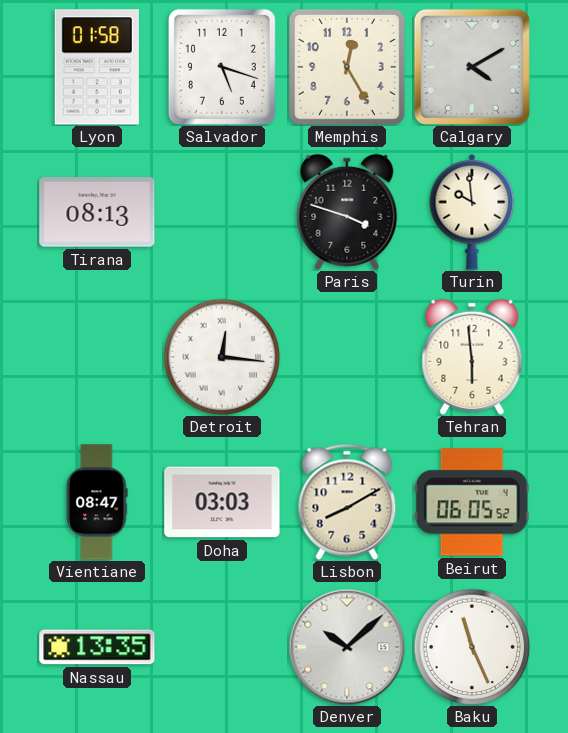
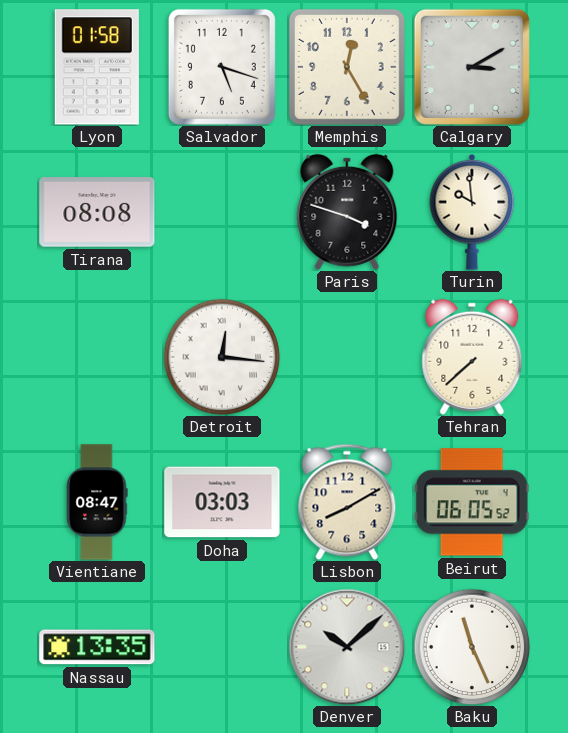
Calgary: 4:10 -> 3:10 (472, 67)
Tirana: 08:13 -> 08:08 (97, 213)
Tehran: 5:59 -> 7:38 (472, 357)
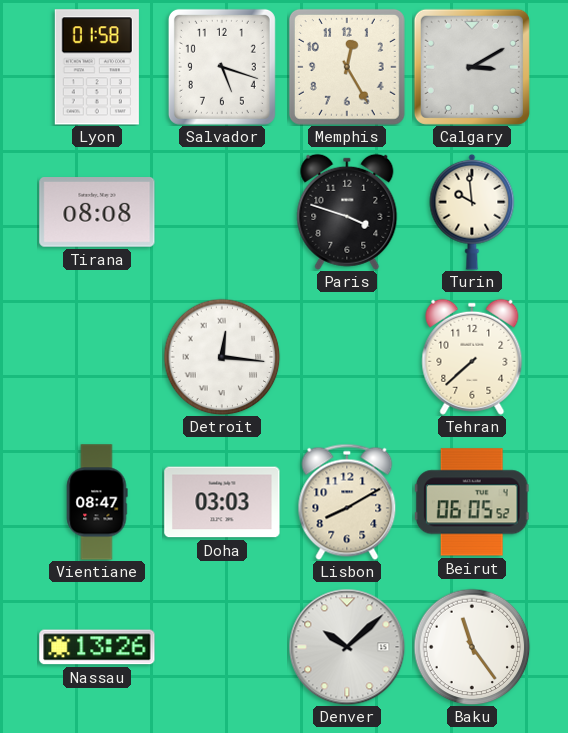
Nassau: 13:35 -> 13:26 (97, 647)
Baku: 11:26 -> 11:24 (472, 647)
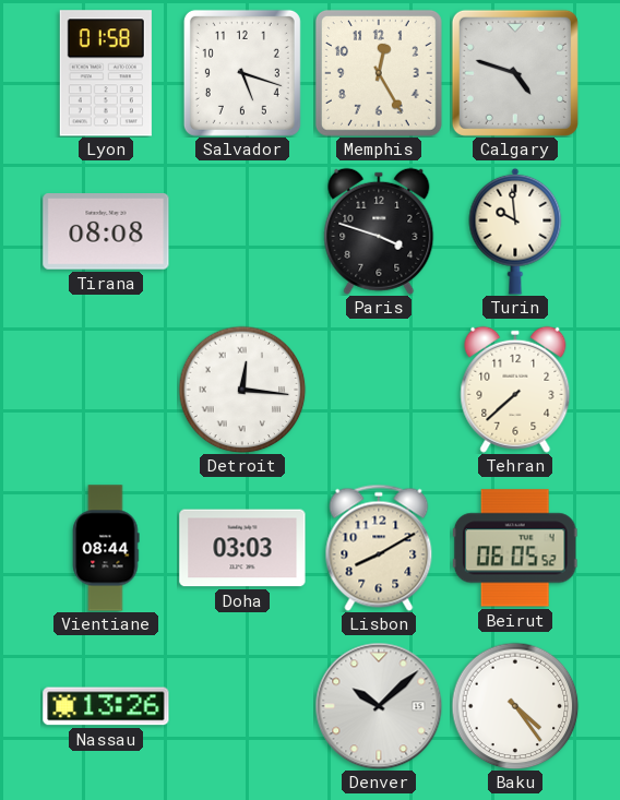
Calgary: 3:10 -> 4:48 (515, 73)
Vientiane: 08:47 -> 08:44 (106, 548)
Baku: 11:24 -> 4:24 (515, 706)
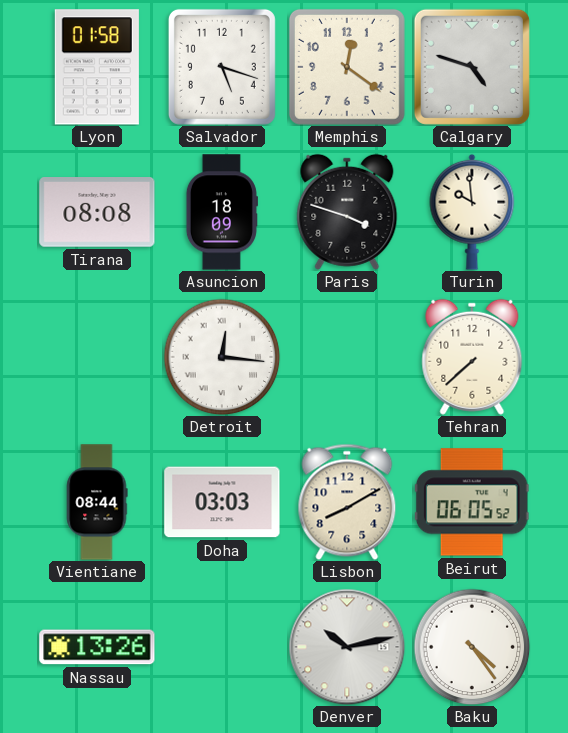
Memphis: 12:25 -> 12:21 (347, 67)
Asuncion: none -> 18:09 (222, 212)
Denver: 10:08 -> 10:13 (347, 647)
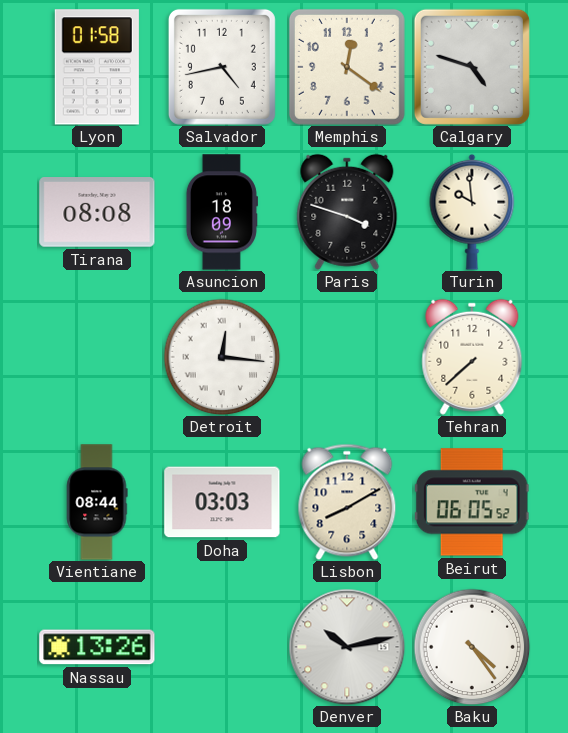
Salvador: 5:18 -> 4:43 (222, 67)
